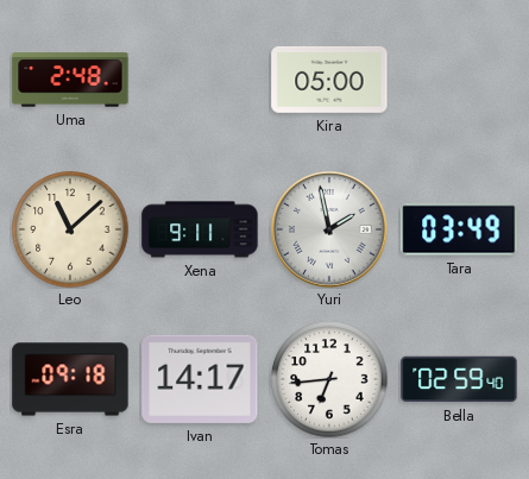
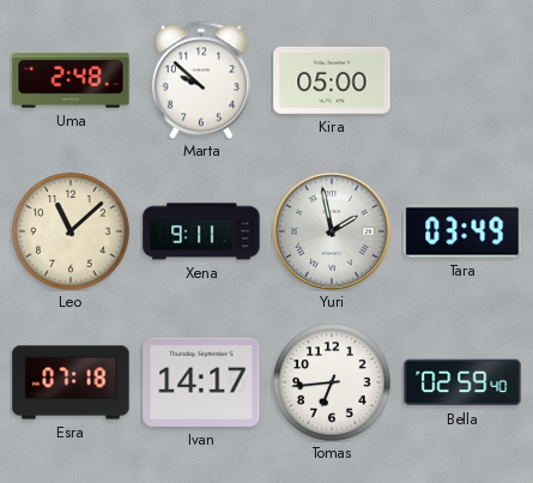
Marta: none -> 9:52 (201, 80)
Esra: 09:18 -> 07:18 (71, 382)
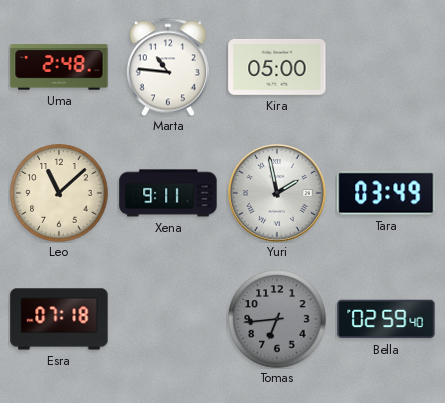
Marta: 9:52 -> 10:46 (168, 67)
Ivan: 14:17 -> none (201, 382)
Tomas dial: white -> grey (277, 319)
